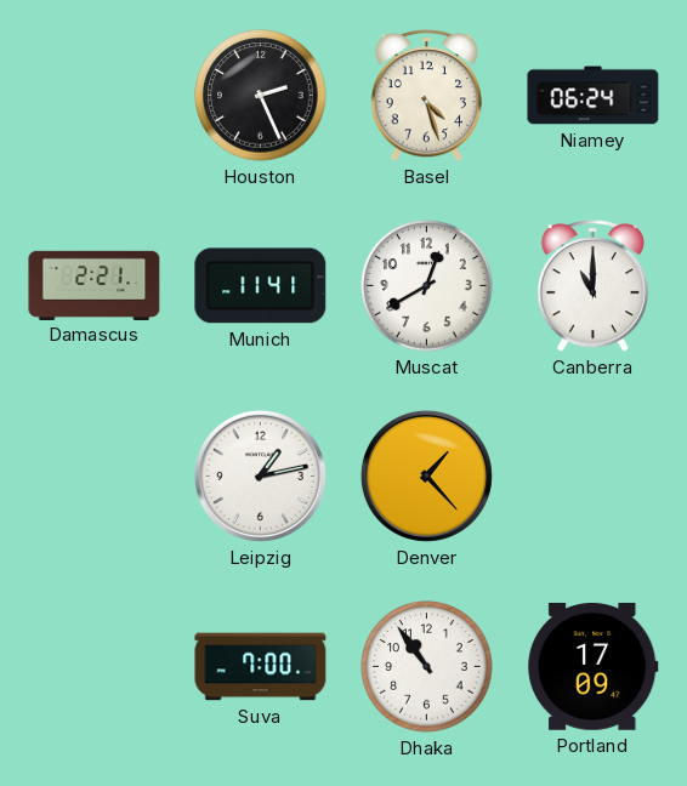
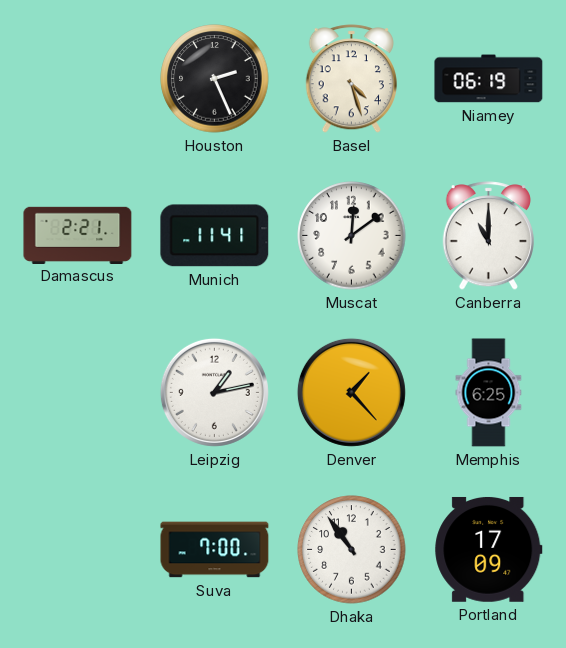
Niamey: 06:24 -> 06:19 (489, 79)
Muscat: 12:40 -> 12:09 (352, 236)
Memphis: none -> 6:25 (489, 393)
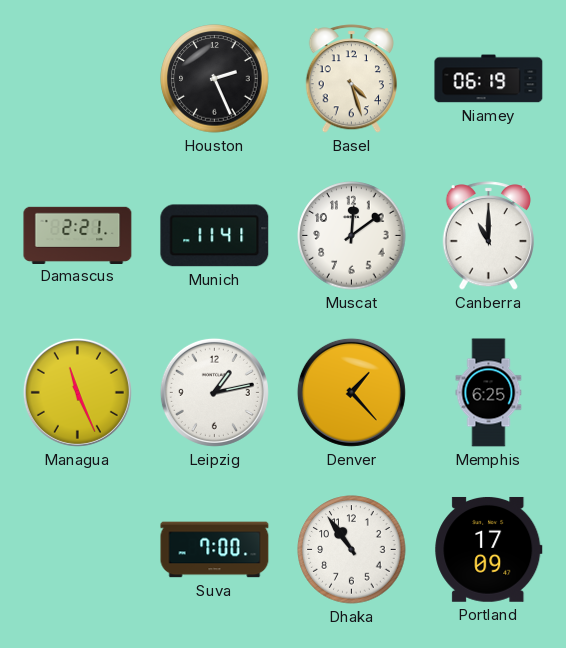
Managua: none -> 11:26 (77, 392)
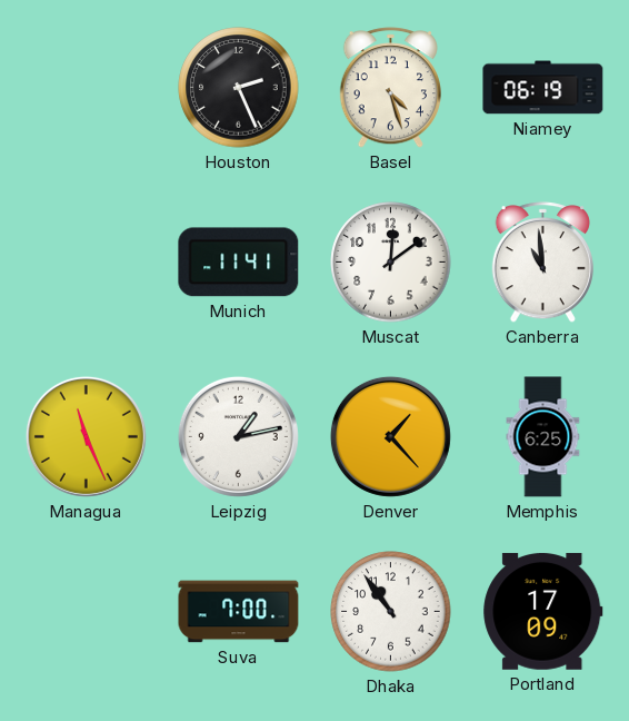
Damascus: 2:21 -> none (78, 235)
Canberra: 11:00 -> 10:59 (542, 263)
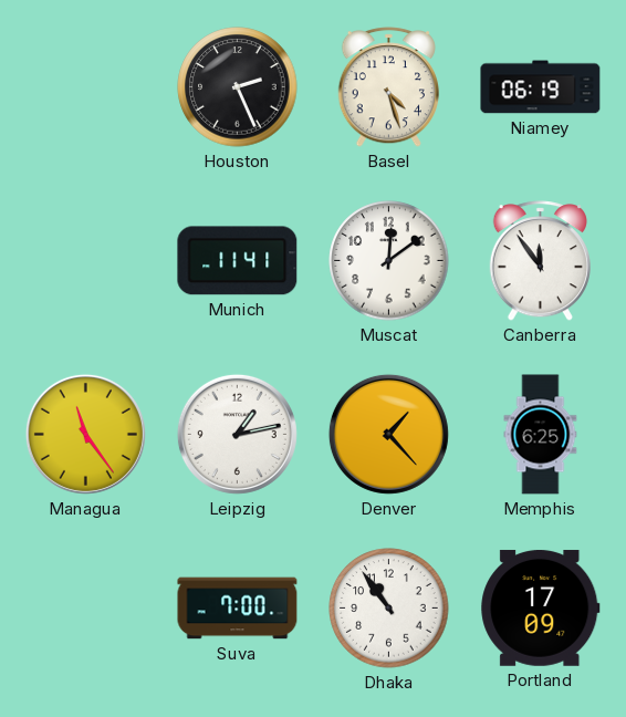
Canberra: 10:59 -> 11:54 (540, 261)
Managua: 11:26 -> 11:24 (85, 434)
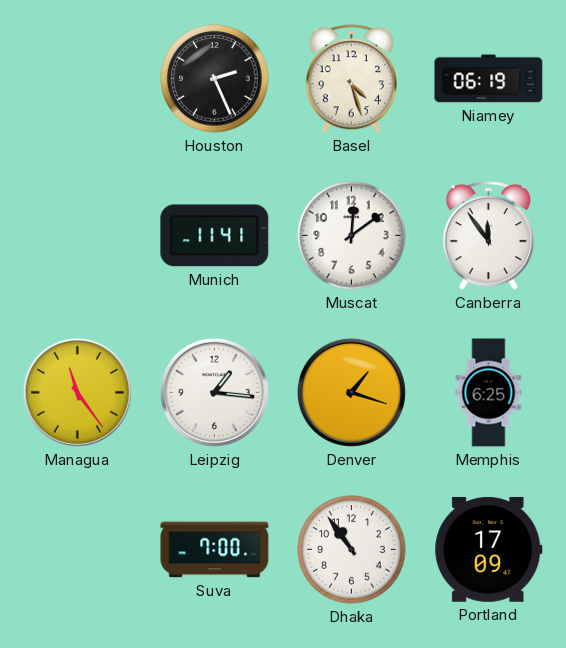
Leipzig: 1:13 -> 1:16 (214, 392)
Denver: 1:23 -> 1:18 (351, 392)
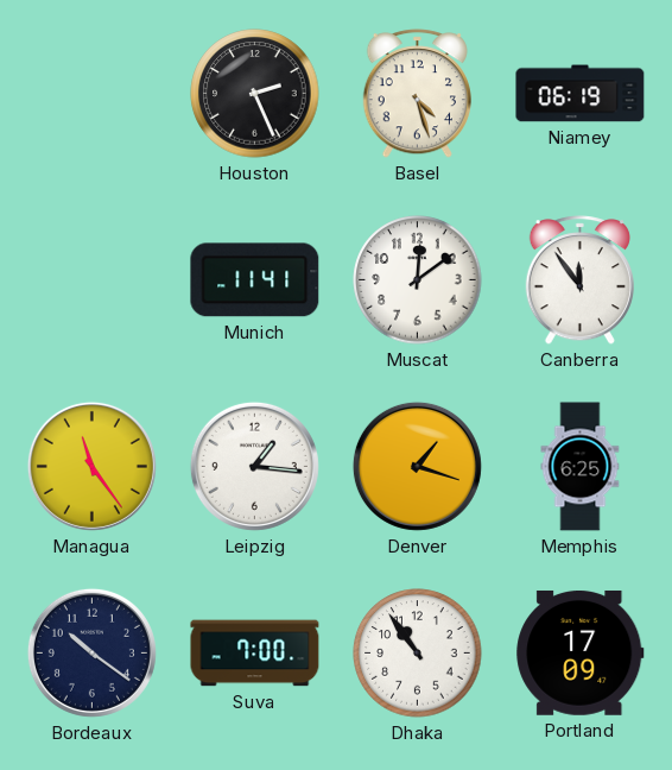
Bordeaux: none -> 10:21 (91, 652)
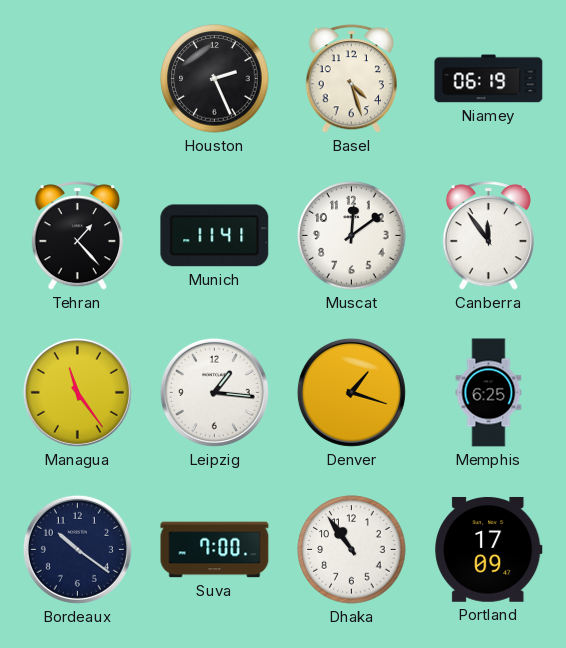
Tehran: none -> 1:23 (77, 236)
